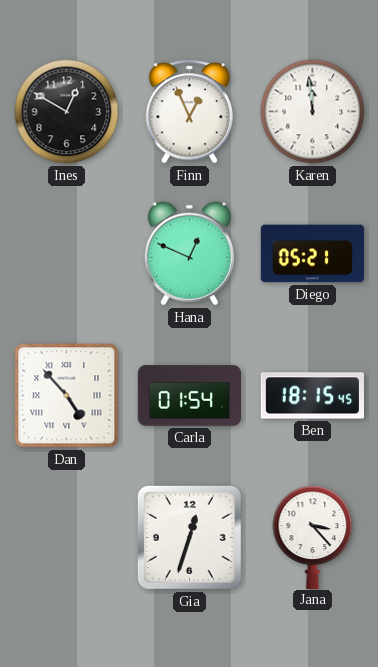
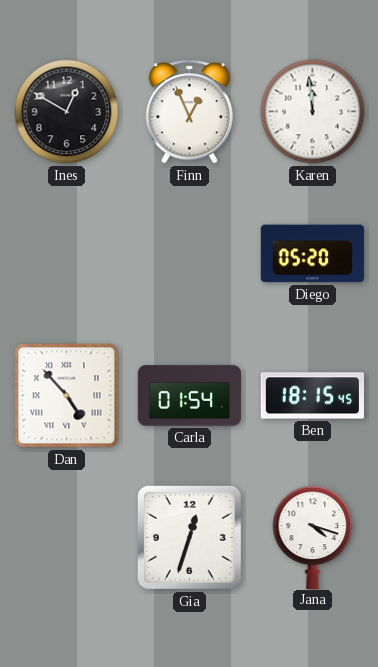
Hana: 12:49 -> none (189, 254)
Diego: 05:21 -> 05:20 (312, 254)
Jana: 3:23 -> 4:18 (313, 537)
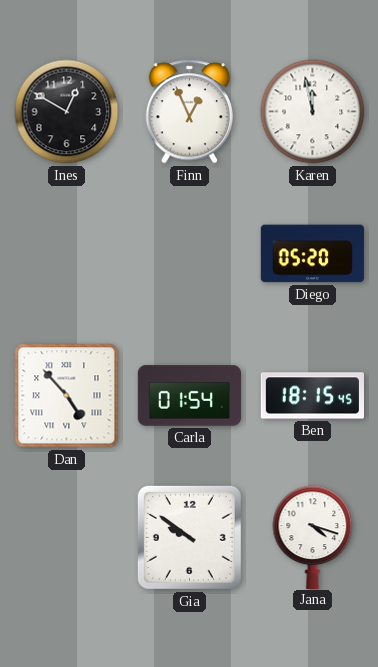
Karen: 11:59 -> 11:58 (313, 112)
Gia: 12:33 -> 9:51 (189, 537)
